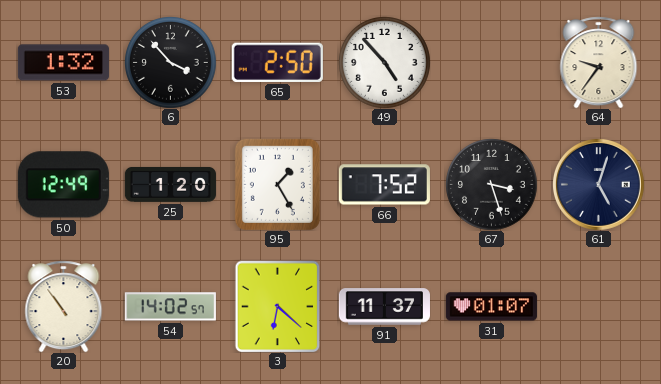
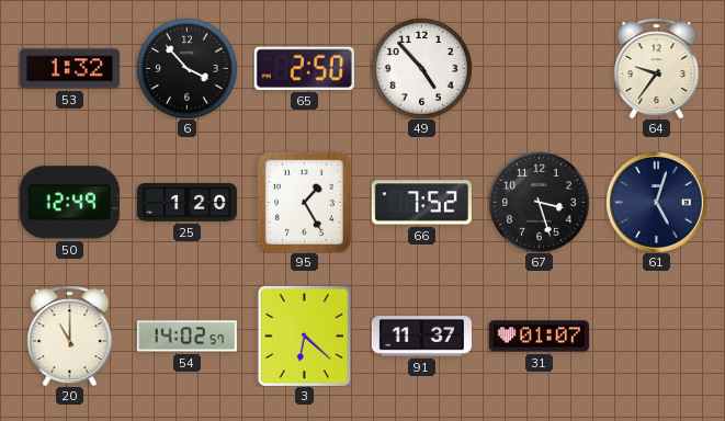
20: 10:54 -> 11:00 (70, 335)
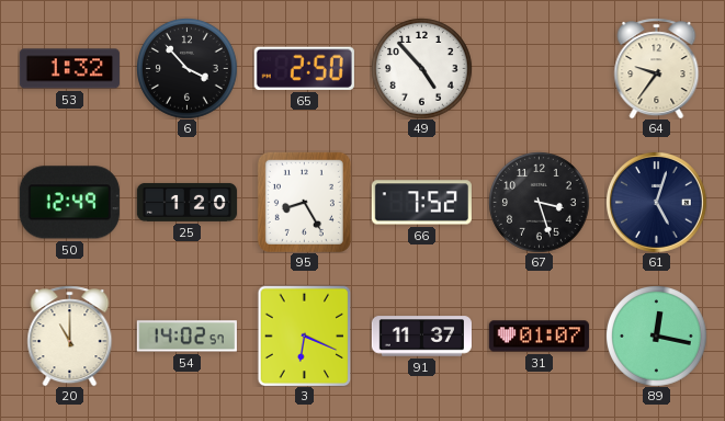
95: 1:25 -> 8:25 (304, 202)
3: 6:22 -> 6:19 (305, 335)
89: none -> 12:17 (657, 337)
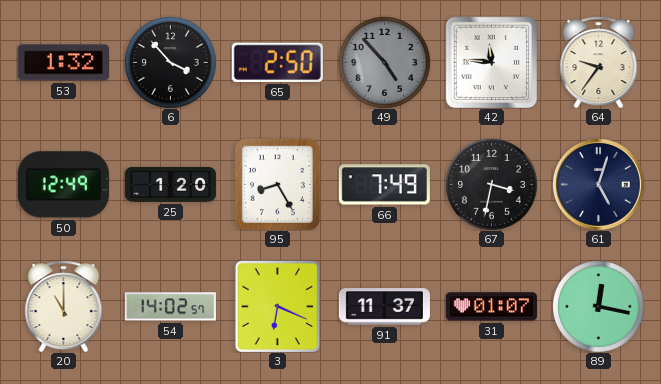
49 dial: white -> grey (385, 63)
42: none -> 11:46 (491, 62)
66: 7:52 -> 7:49 (384, 185)
67: 3:27 -> 3:32 (492, 185)
